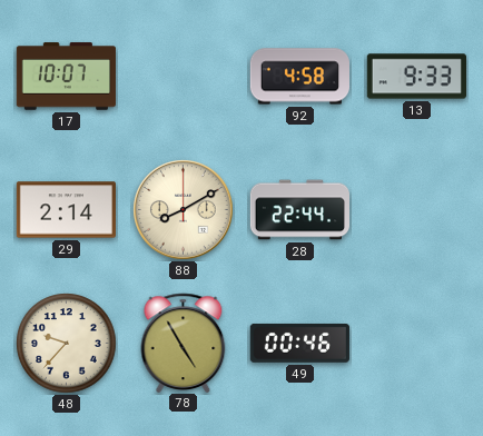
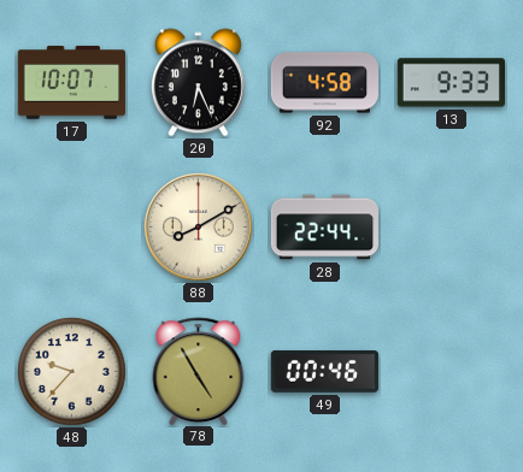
20: none -> 6:26 (198, 83)
29: 2:14 -> none (66, 210)
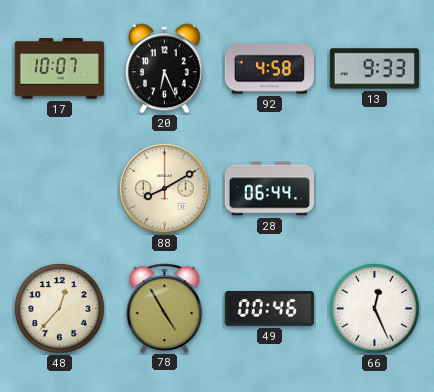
28: 22:44 -> 06:44 (269, 189)
48: 9:37 -> 12:37 (60, 309)
66: none -> 12:26 (375, 309)
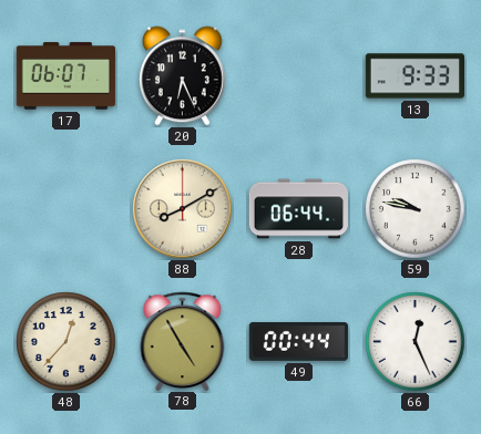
17: 10:07 -> 06:07 (65, 76)
92: 4:58 -> none (269, 69)
59: none -> 9:47 (416, 209)
49: 00:46 -> 00:44 (298, 341)
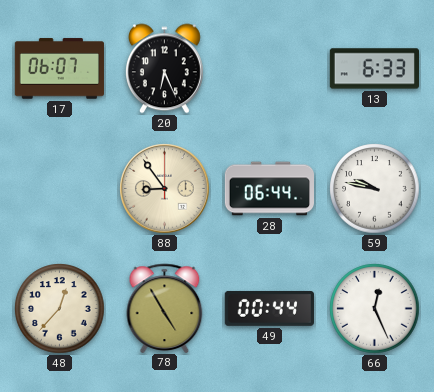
13: 9:33 -> 6:33 (374, 69)
88: 8:10 -> 8:54 (165, 189)
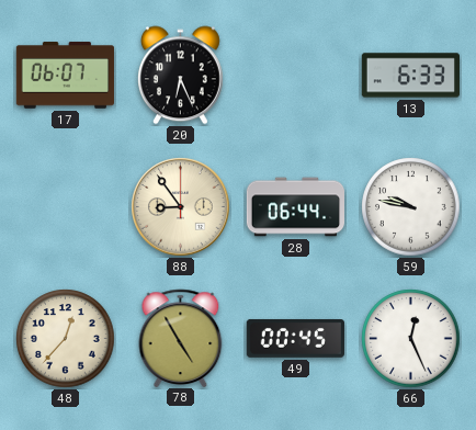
49: 00:44 -> 00:45 (295, 338)
